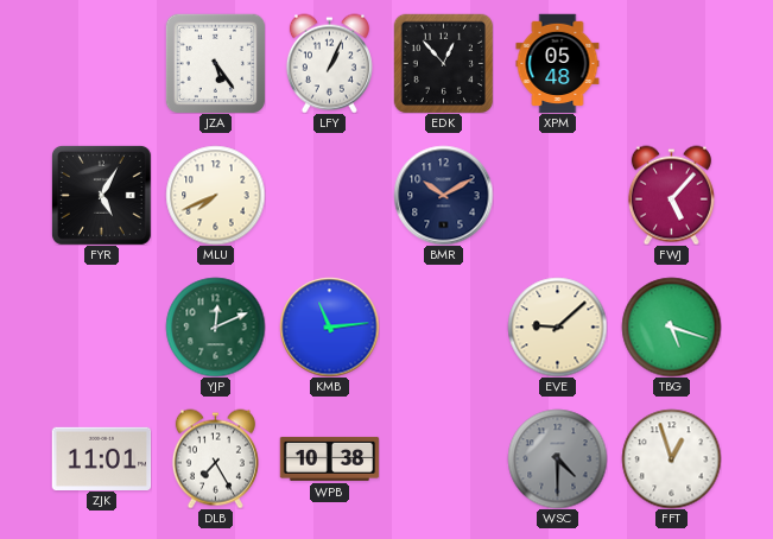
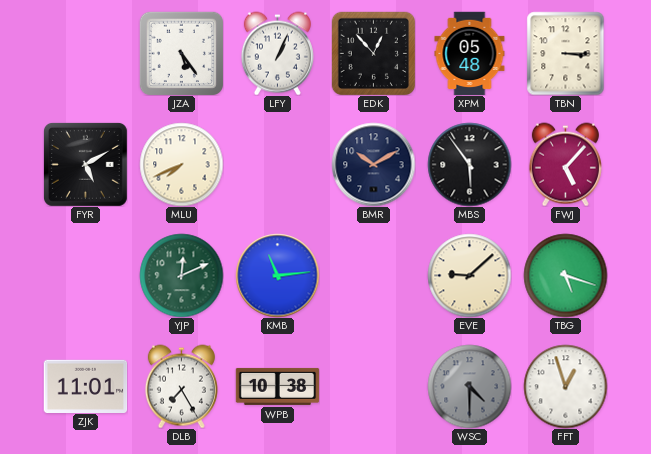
TBN: none -> 3:15 (566, 53)
FYR: 5:05 -> 5:10 (85, 164)
MBS: none -> 5:54 (469, 164)
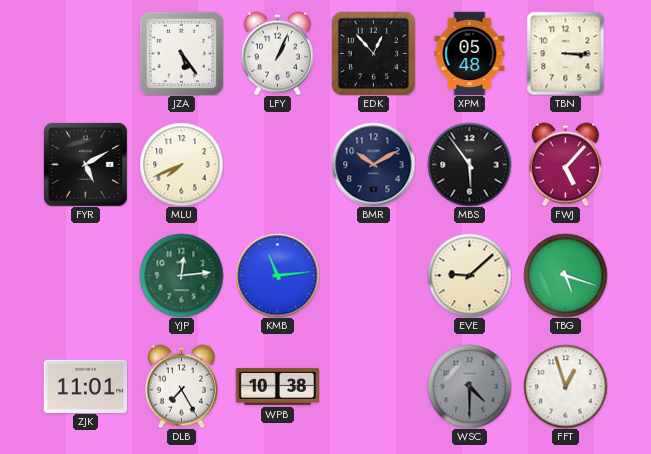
YJP: 12:11 -> 12:14 (181, 275)
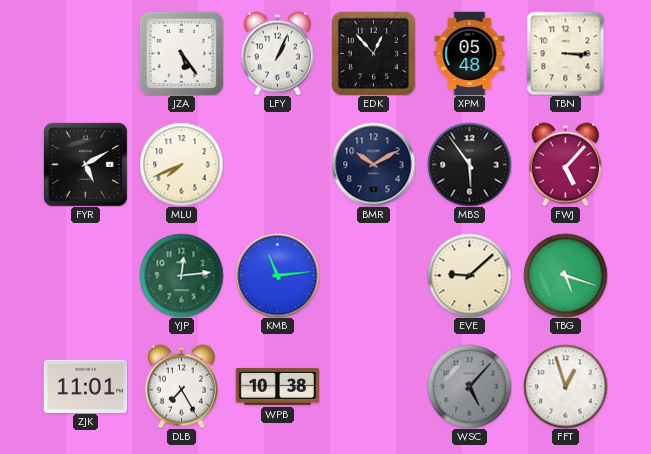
WSC: 4:30 -> 5:07 (469, 386)
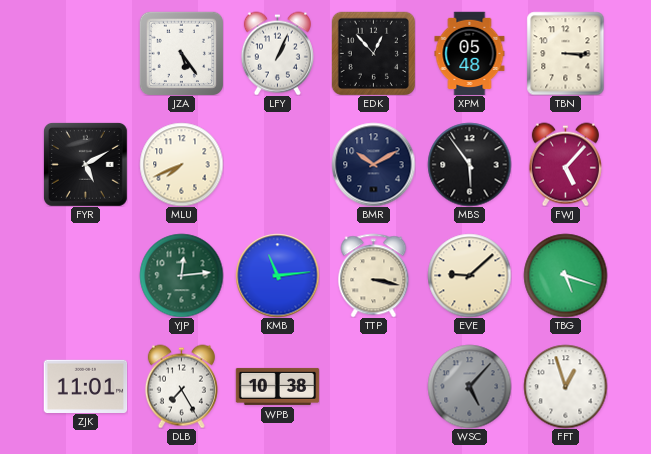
TTP: none -> 3:17 (374, 275)
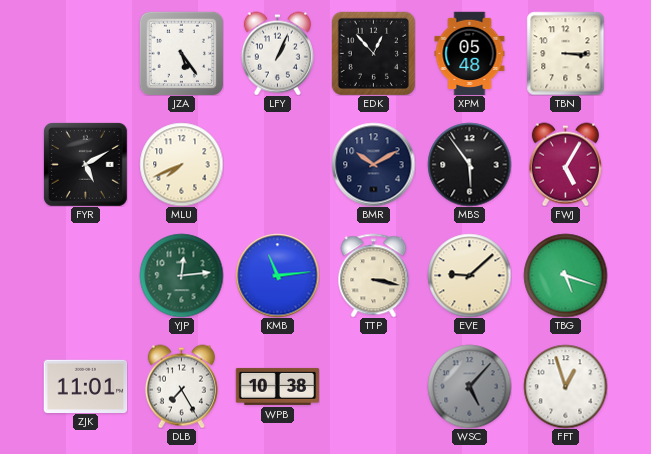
FWJ: 5:07 -> 5:05 (565, 164)
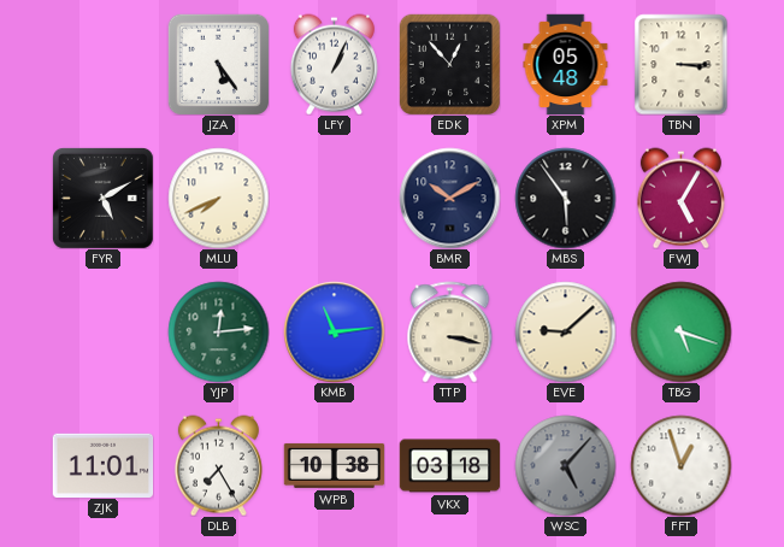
VKX: none -> 03:18 (449, 466)
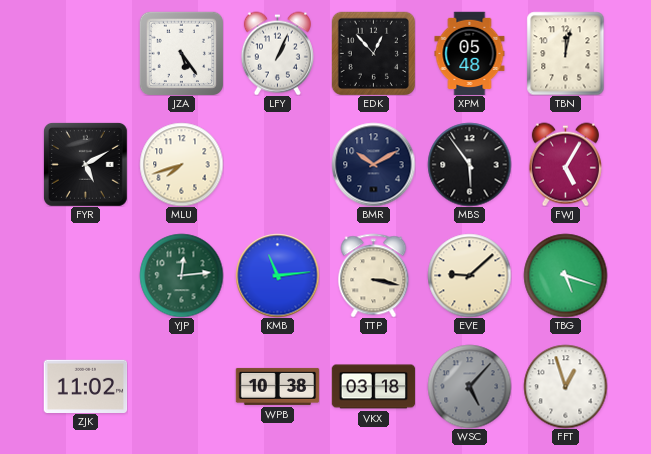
TBN: 3:15 -> 12:02 (566, 53)
MLU: 7:41 -> 7:42 (181, 164)
ZJK: 11:01 -> 11:02 (85, 386)
DLB: 7:25 -> none (218, 465)
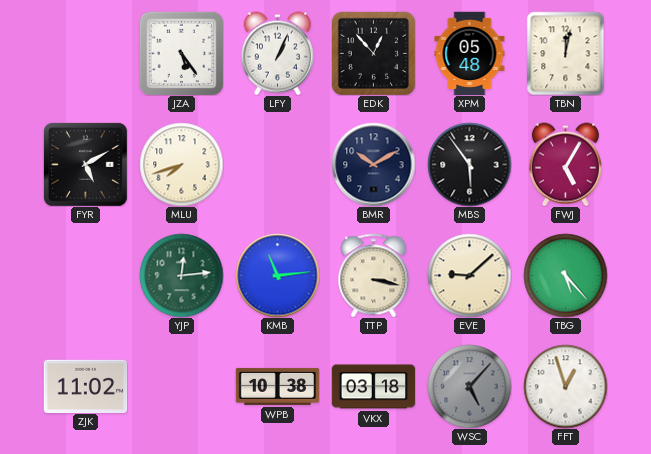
TBG: 5:18 -> 5:23 (565, 275)
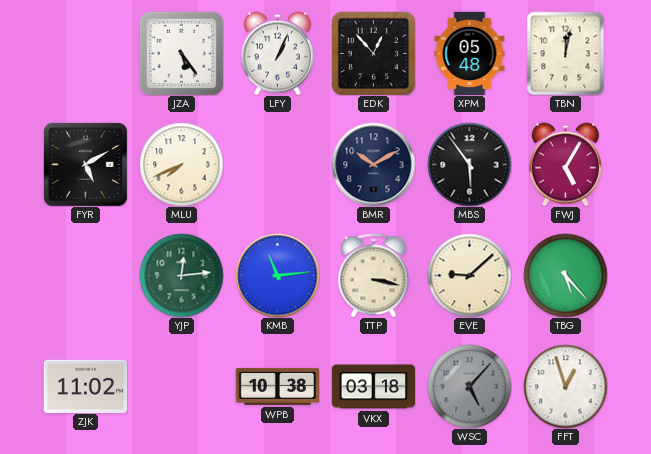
MLU: 7:42 -> 7:41 (181, 164)
